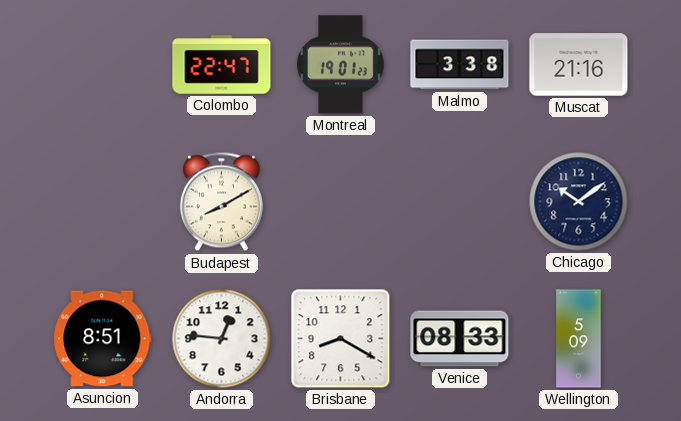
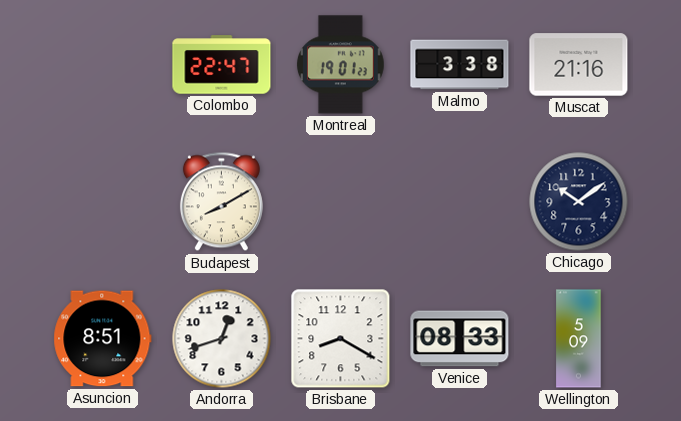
Andorra: 12:46 -> 12:42 (222, 339)
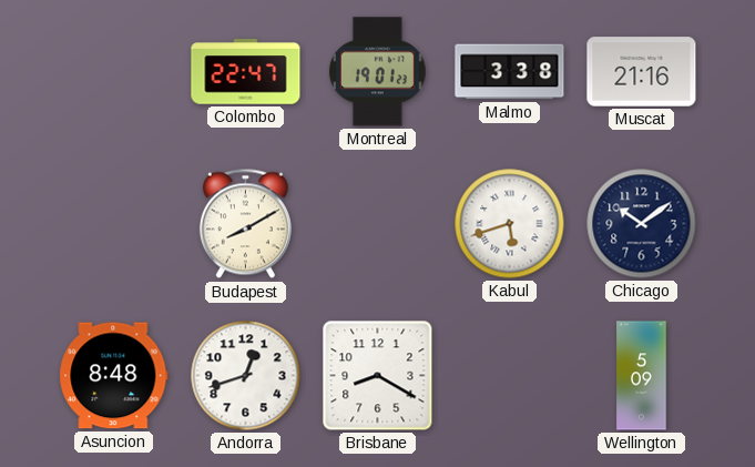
Kabul: none -> 5:42 (510, 224)
Asuncion: 8:51 -> 8:48 (114, 376)
Venice: 08:33 -> none (460, 339)
